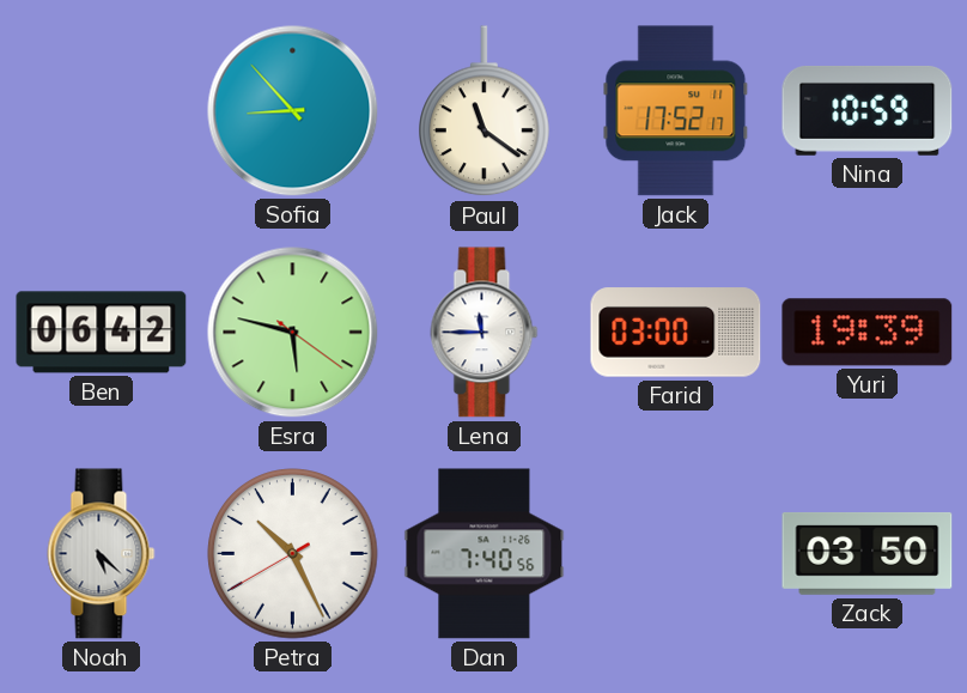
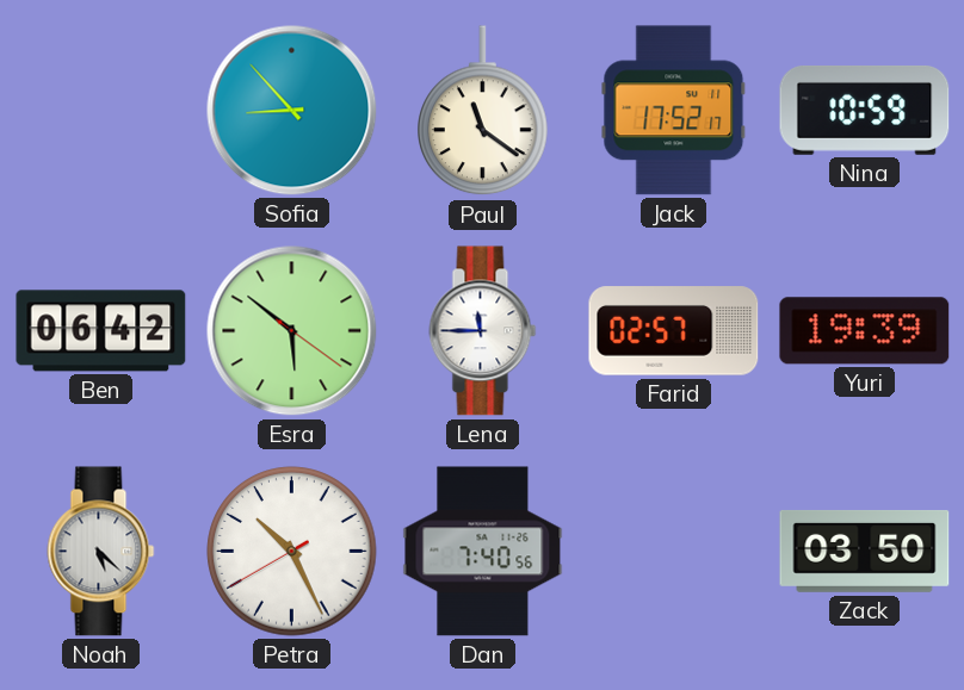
Esra: 5:47 -> 5:51 (292, 331)
Farid: 03:00 -> 02:57 (674, 331)
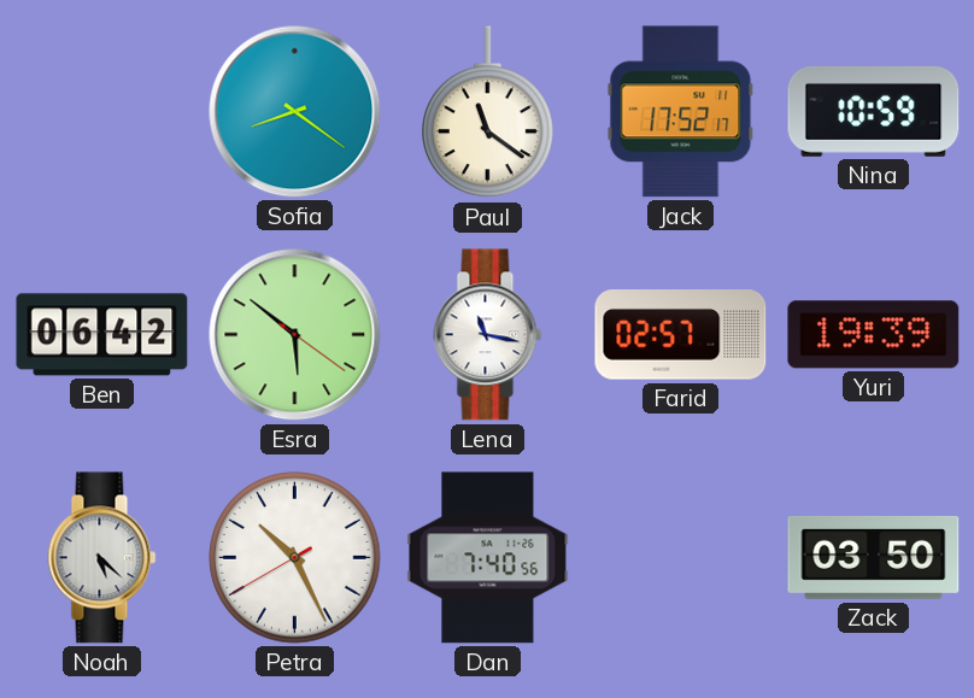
Sofia: 8:53 -> 8:21 (295, 112)
Lena: 11:45 -> 11:17 (488, 335)
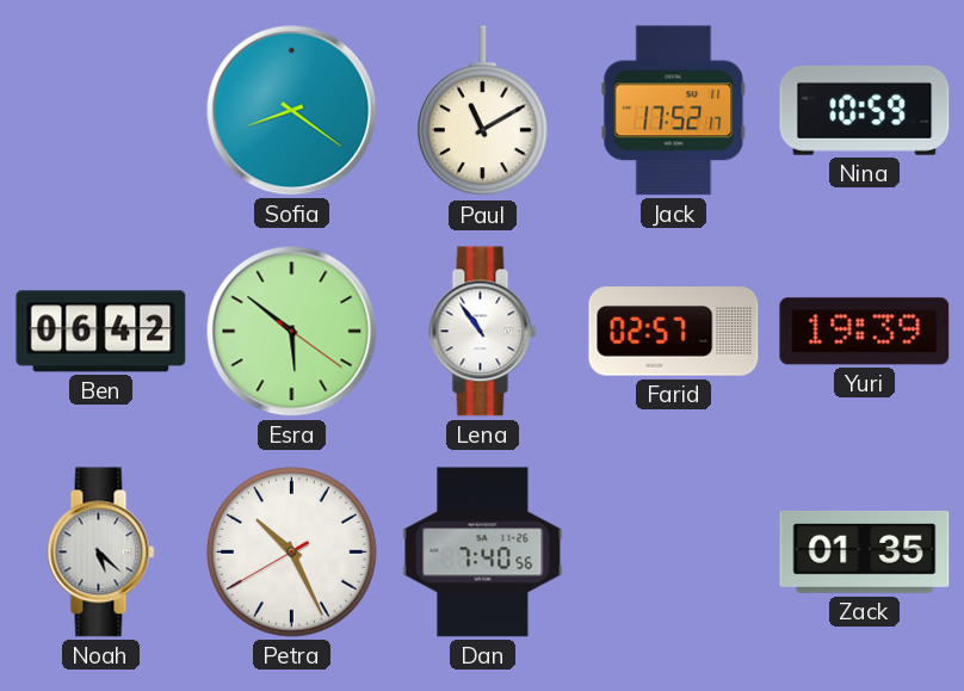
Paul: 11:21 -> 11:10 (483, 111)
Lena: 11:17 -> 10:54 (483, 332)
Zack: 03:50 -> 01:35 (865, 551)
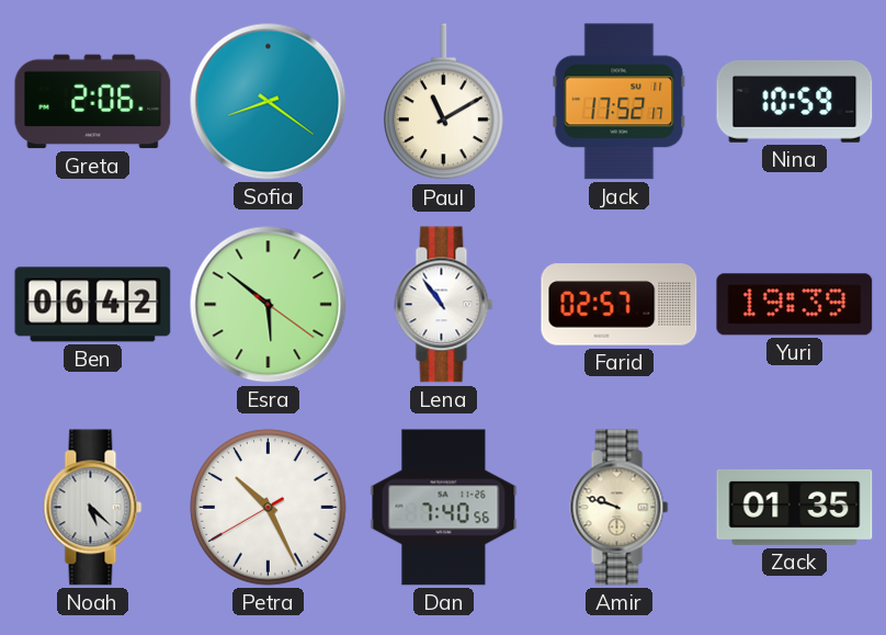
Greta: none -> 2:06 (93, 102)
Amir: none -> 9:48 (620, 508)
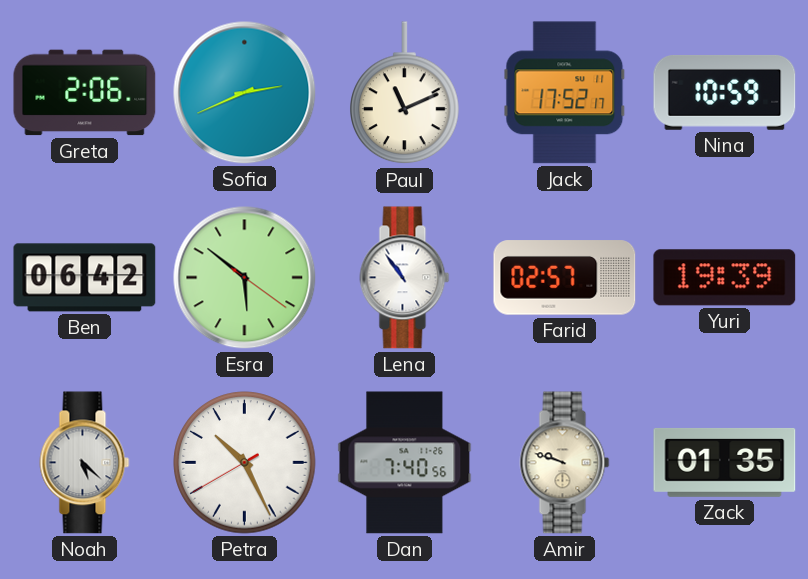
Sofia: 8:21 -> 2:41 (245, 93)
Paul: 11:10 -> 11:11 (405, 93)
